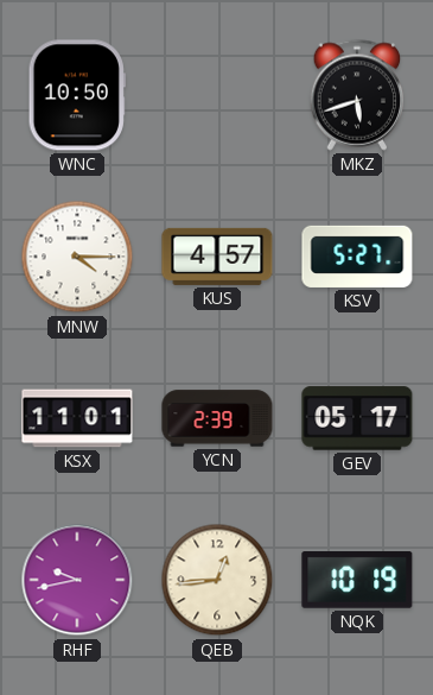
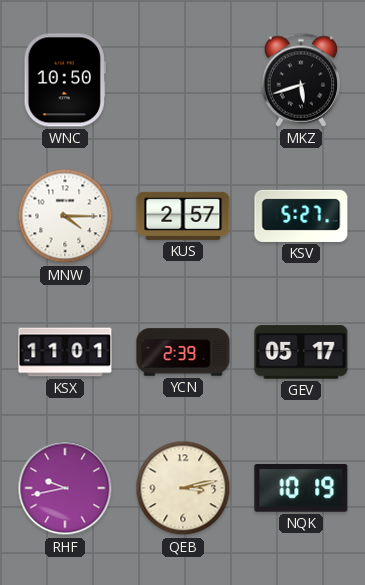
KUS: 4:57 -> 2:57 (183, 216)
QEB: 12:44 -> 3:13 (183, 488)
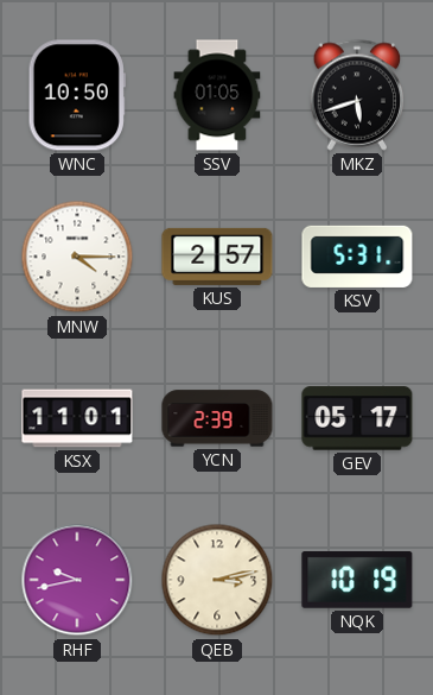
SSV: none -> 01:05 (217, 95)
KSV: 5:27 -> 5:31 (357, 257)
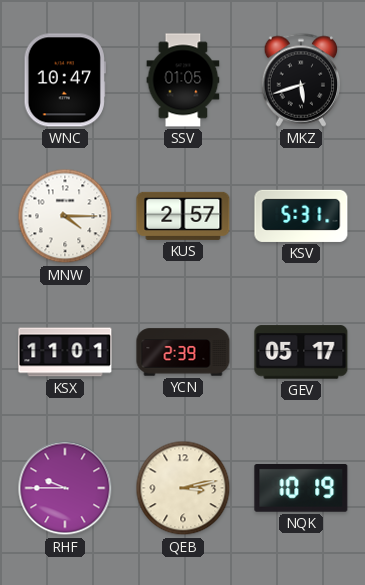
WNC: 10:50 -> 10:47 (65, 80)
RHF: 9:43 -> 9:45 (65, 488)
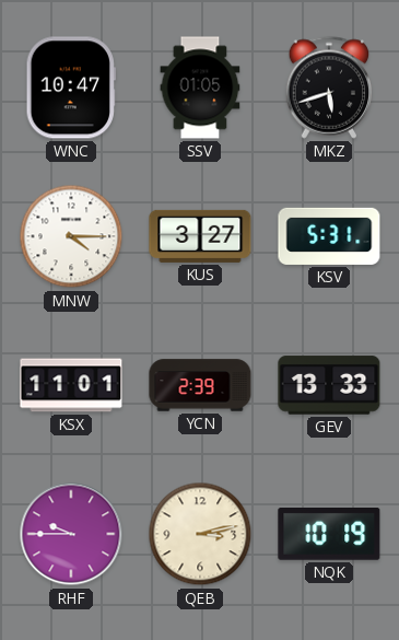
KUS: 2:57 -> 3:27 (200, 236)
GEV: 05:17 -> 13:33 (329, 385)
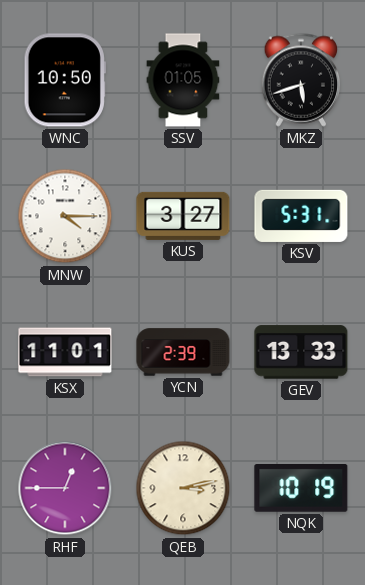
WNC: 10:47 -> 10:50 (65, 80)
RHF: 9:45 -> 12:45 (65, 488)
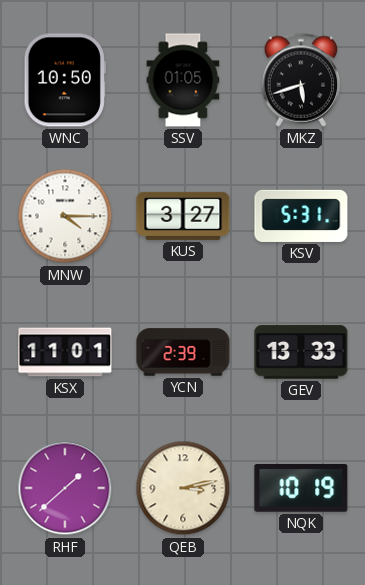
RHF: 12:45 -> 1:38 (65, 488)
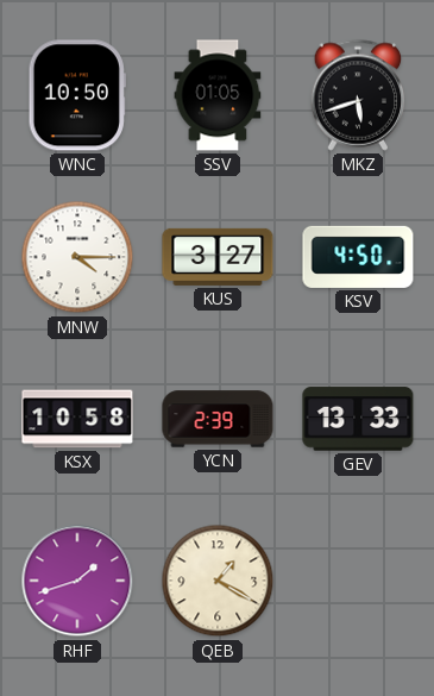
KSV: 5:31 -> 4:50 (358, 257)
KSX: 11:01 -> 10:58 (77, 419)
RHF: 1:38 -> 1:42 (77, 581)
QEB: 3:13 -> 1:20 (218, 581)
NQK: 10:19 -> none (301, 489)
